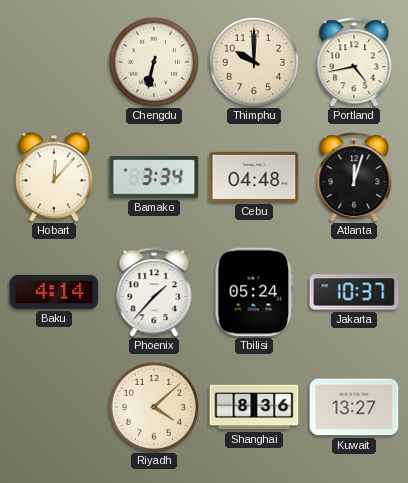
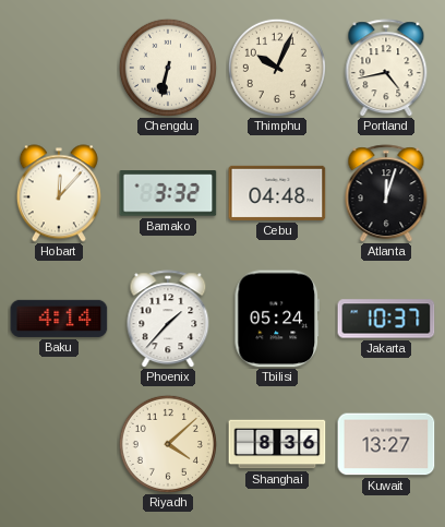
Thimphu: 10:00 -> 10:04 (277, 68)
Bamako: 3:34 -> 3:32 (168, 193)
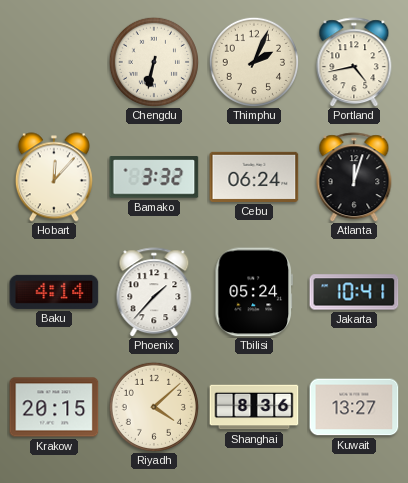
Thimphu: 10:04 -> 2:04 (254, 62)
Cebu: 04:48 -> 06:24 (254, 177)
Jakarta: 10:37 -> 10:41 (354, 292)
Krakow: none -> 20:15 (54, 407)
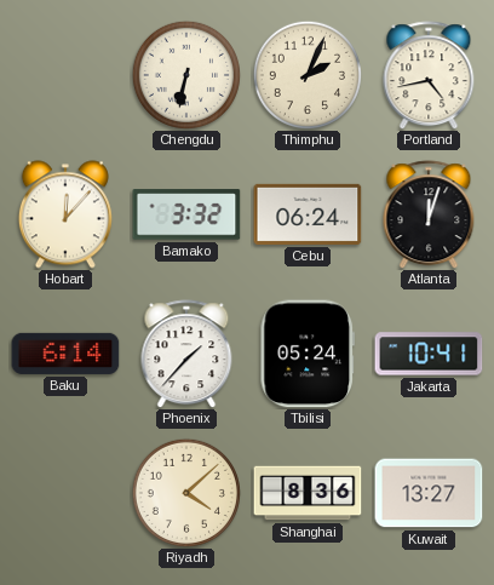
Baku: 4:14 -> 6:14 (65, 354)
Krakow: 20:15 -> none (54, 407)
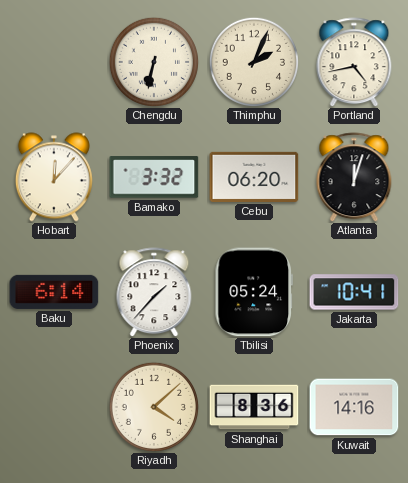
Cebu: 06:24 -> 06:20 (254, 177)
Kuwait: 13:27 -> 14:16 (354, 407)
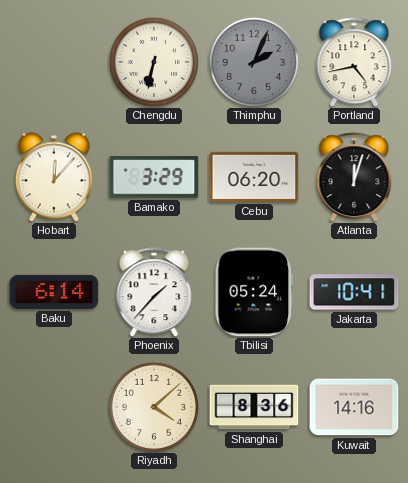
Thimphu dial: cream -> grey (254, 62)
Bamako: 3:32 -> 3:29 (154, 177)
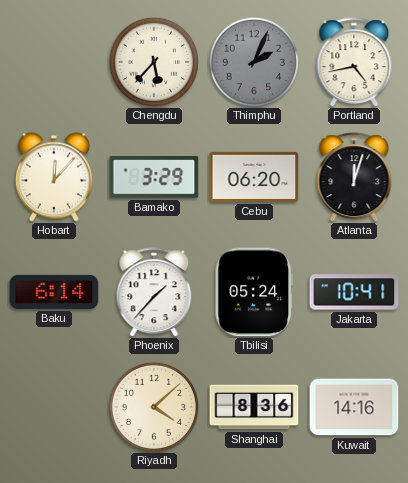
Chengdu: 6:32 -> 5:37 (154, 62)
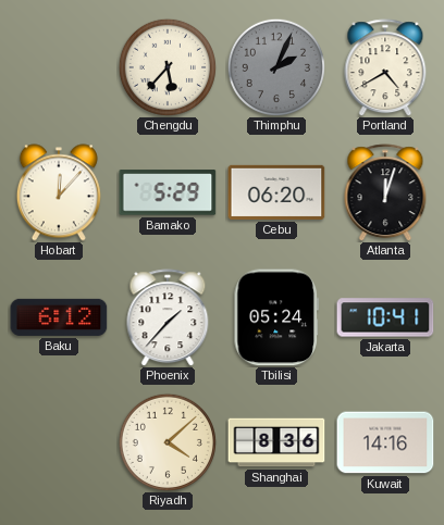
Portland: 4:43 -> 4:40 (385, 67)
Bamako: 3:29 -> 5:29 (168, 192)
Baku: 6:14 -> 6:12 (59, 317)
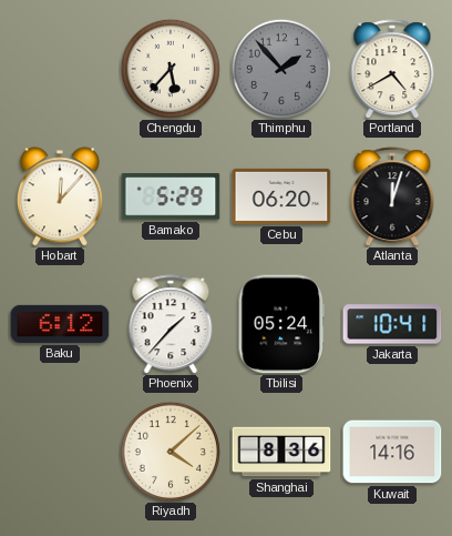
Thimphu: 2:04 -> 1:53 (281, 69)
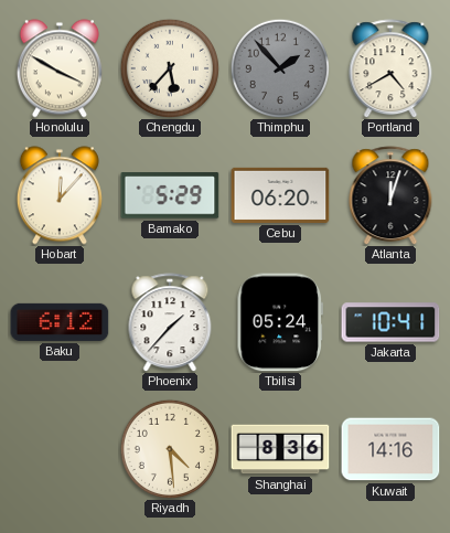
Honolulu: none -> 3:50 (60, 68)
Riyadh: 4:08 -> 4:29 (170, 449)
